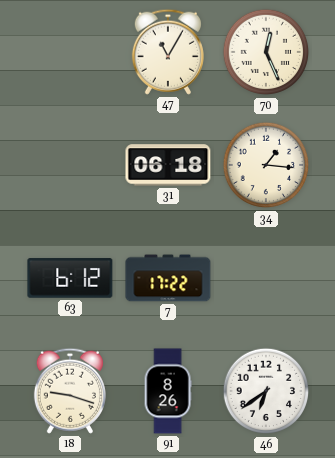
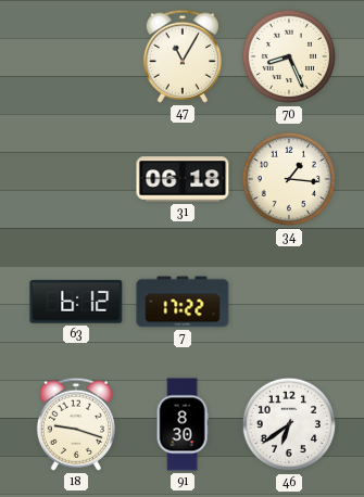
70: 12:26 -> 8:26 (289, 56)
91: 8:26 -> 8:30 (183, 424)
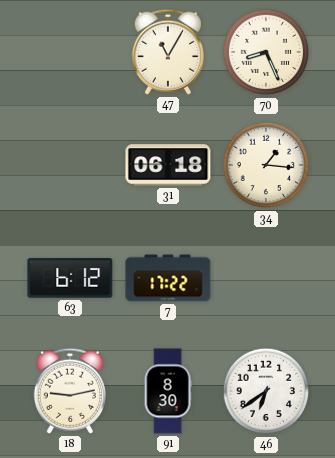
18: 9:18 -> 9:13 (70, 391)
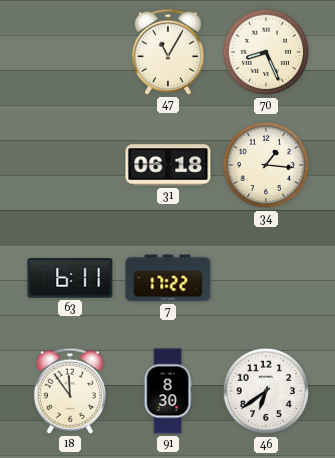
63: 6:12 -> 6:11 (70, 278)
18: 9:13 -> 11:54 (70, 391)
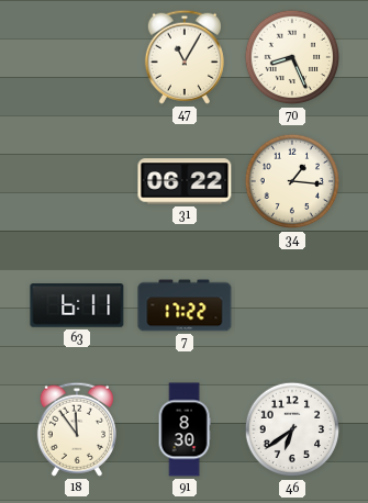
31: 06:18 -> 06:22 (185, 181)
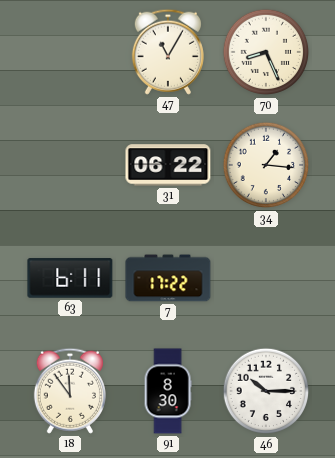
46: 6:39 -> 10:15 (266, 391)
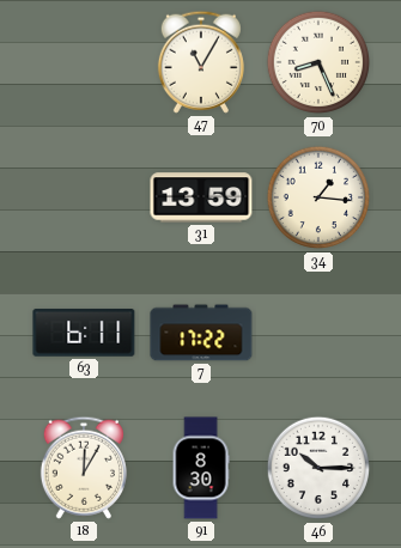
31: 06:22 -> 13:59 (201, 197)
18: 11:54 -> 12:05 (84, 468)
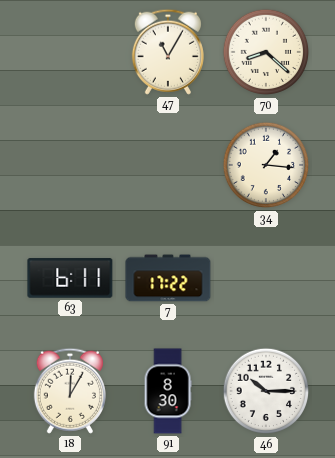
70: 8:26 -> 8:22 (266, 52)
31: 13:59 -> none (201, 197)
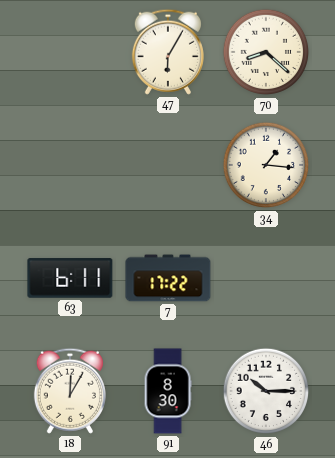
47: 11:05 -> 6:05 (168, 52)
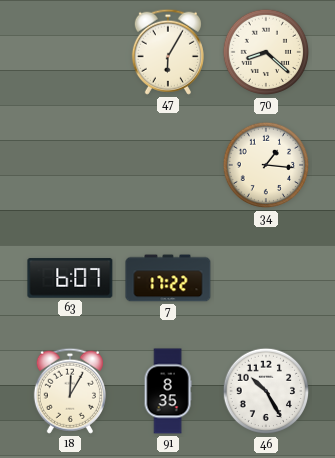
63: 6:11 -> 6:07 (70, 278)
91: 8:30 -> 8:35 (168, 391)
46: 10:15 -> 10:25 (266, 391)
